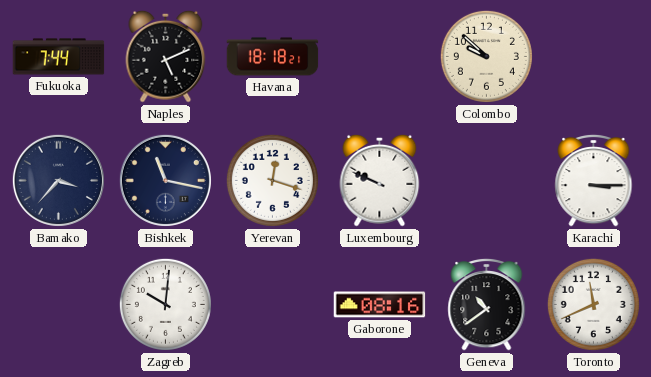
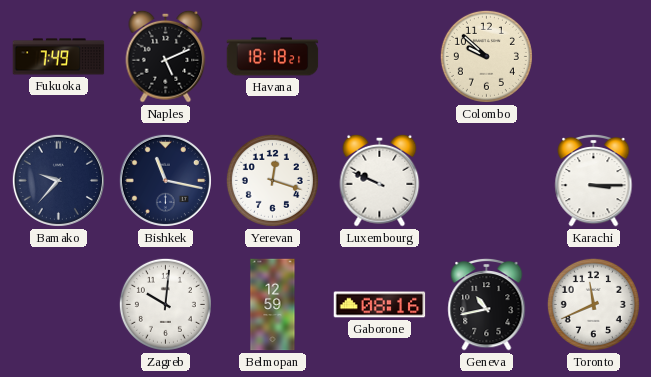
Fukuoka: 7:44 -> 7:49 (59, 57)
Bamako: 3:37 -> 9:37 (58, 180)
Belmopan: none -> 12:59 (273, 305)
Geneva: 10:39 -> 10:43 (487, 304)
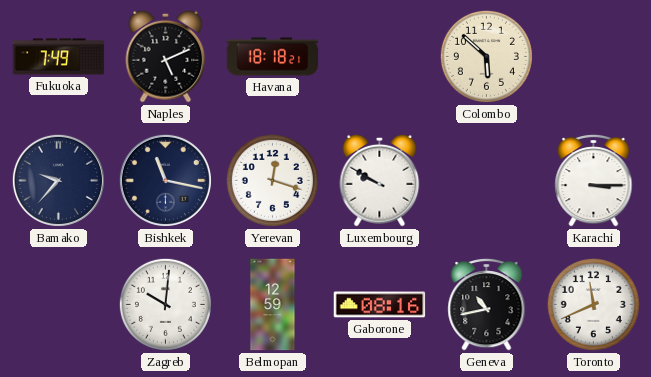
Colombo: 9:52 -> 5:52 (486, 56)
Luxembourg: 9:49 -> 9:50 (380, 180)
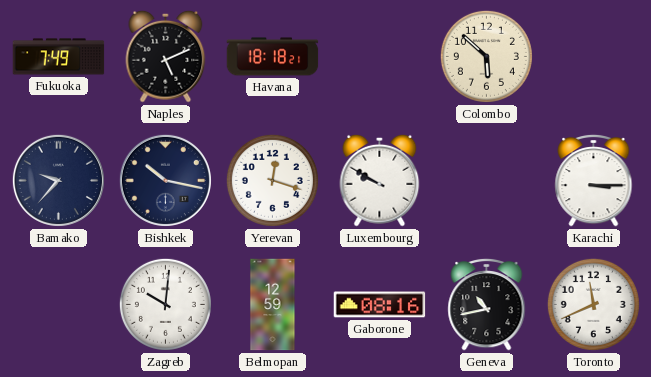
Bishkek: 11:17 -> 10:17 (165, 180)
